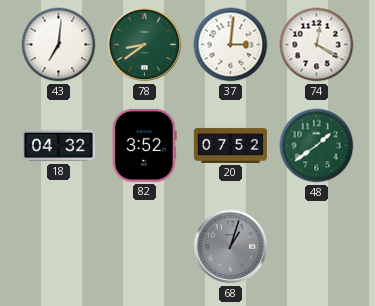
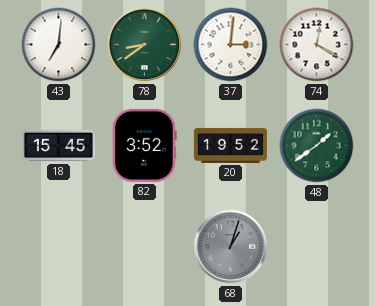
18: 04:32 -> 15:45 (58, 146)
20: 07:52 -> 19:52 (230, 145)
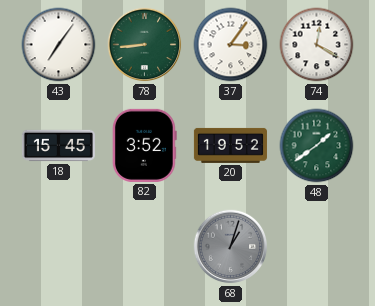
43: 7:01 -> 7:06 (59, 45)
78: 8:39 -> 8:44 (145, 45)
37: 3:01 -> 3:06 (231, 45)
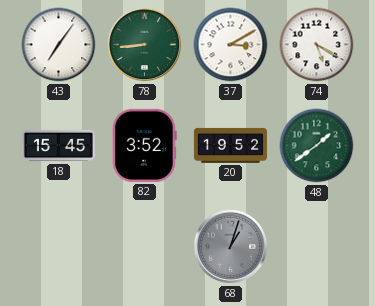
37: 3:06 -> 3:10 (231, 45)
74: 12:20 -> 5:20 (317, 45)
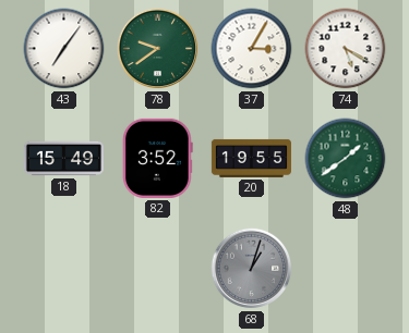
78: 8:44 -> 9:39 (158, 49)
37: 3:10 -> 3:05 (252, 49)
18: 15:45 -> 15:49 (63, 159)
20: 19:52 -> 19:55 (251, 158)
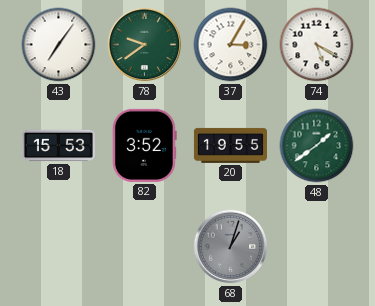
18: 15:49 -> 15:53 (58, 146)
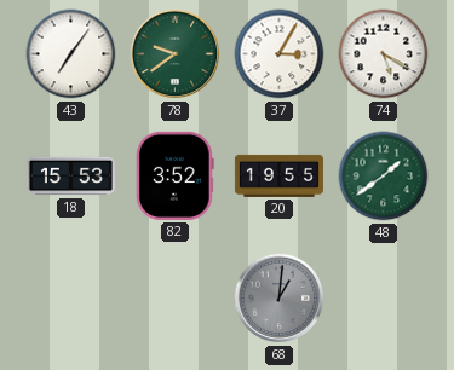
68: 1:03 -> 1:01 (280, 299)
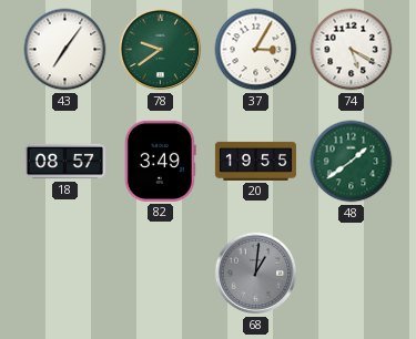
18: 15:53 -> 08:57 (64, 162)
82: 3:52 -> 3:49 (160, 161)
